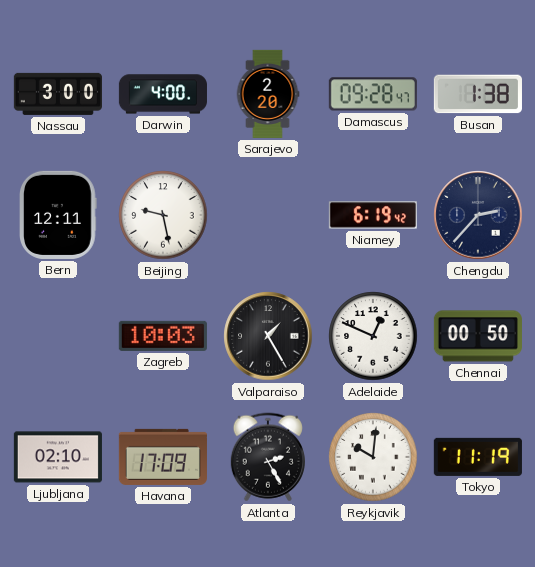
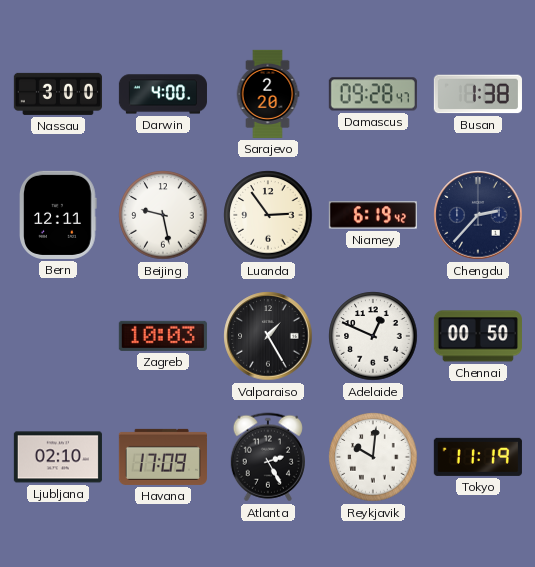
Luanda: none -> 2:54 (268, 215)
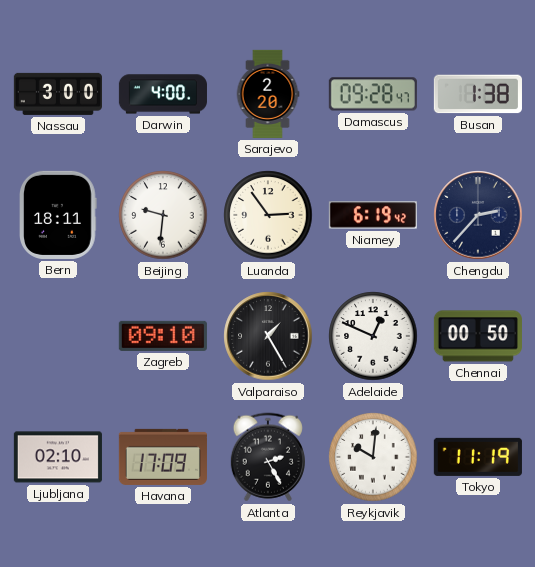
Bern: 12:11 -> 18:11 (58, 215)
Beijing: 9:28 -> 9:31 (163, 215)
Zagreb: 10:03 -> 09:10 (163, 336)
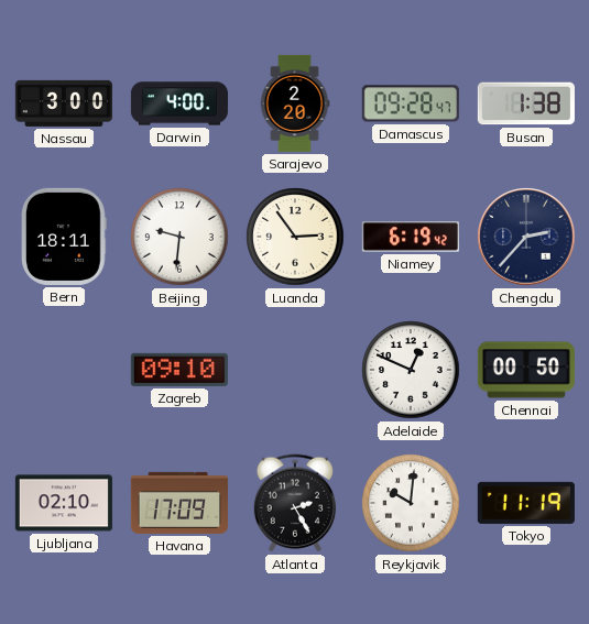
Valparaiso: 1:25 -> none (268, 336)
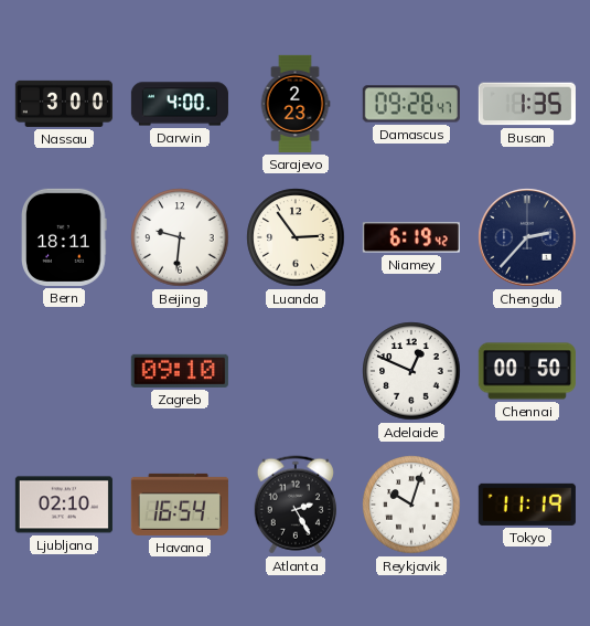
Sarajevo: 2:20 -> 2:23 (296, 104)
Busan: 1:38 -> 1:35 (527, 104)
Havana: 17:09 -> 16:54 (180, 505)
Reykjavik: 10:01 -> 10:03 (411, 505)
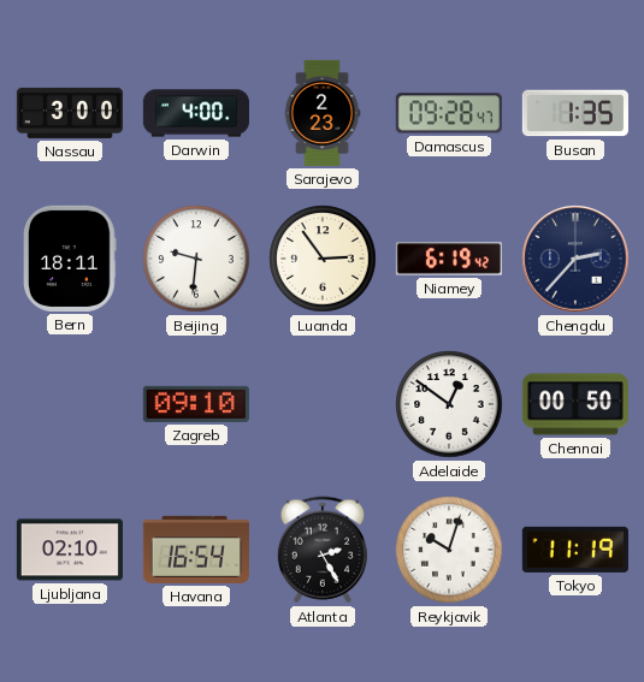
Adelaide: 12:49 -> 12:51 (449, 404)
